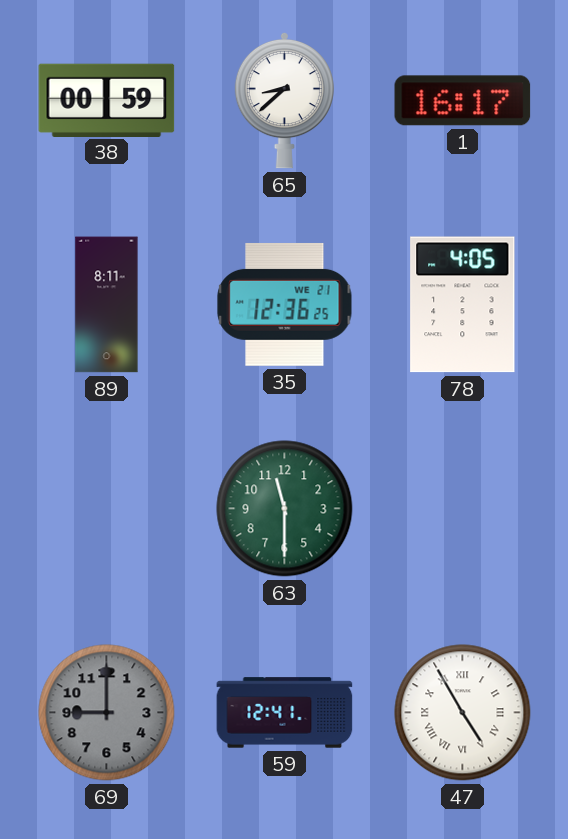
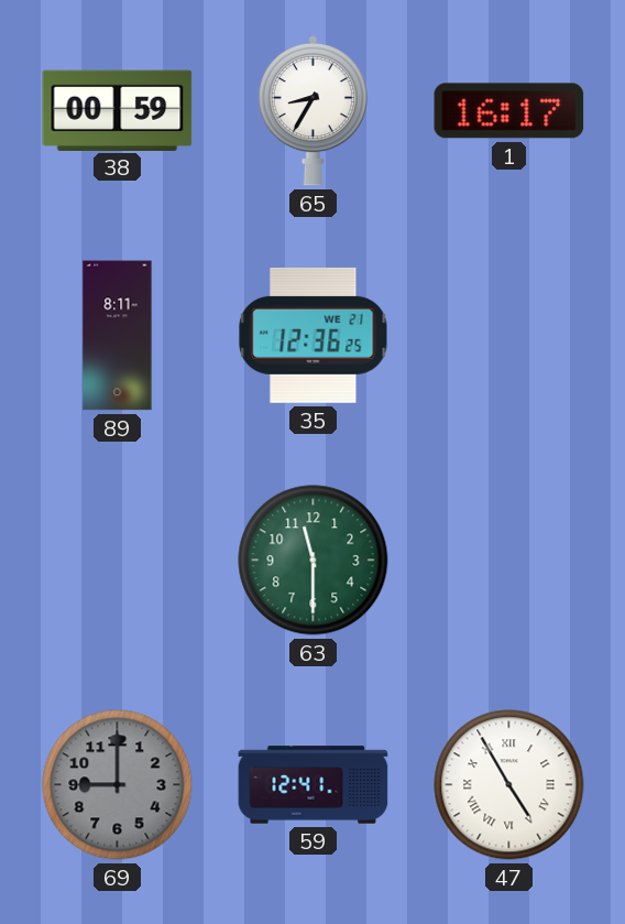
65: 8:38 -> 8:35 (312, 110)
78: 4:05 -> none (463, 305)
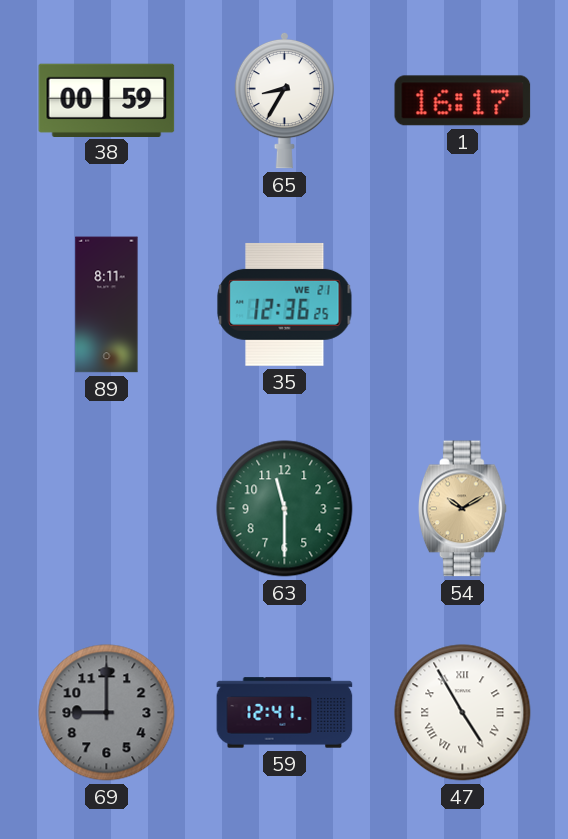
54: none -> 10:10 (462, 509)
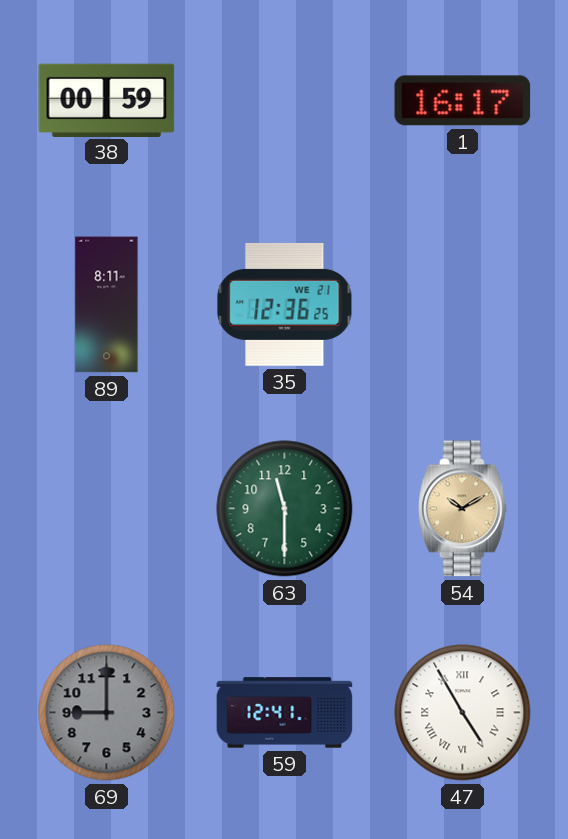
65: 8:35 -> none (284, 100)
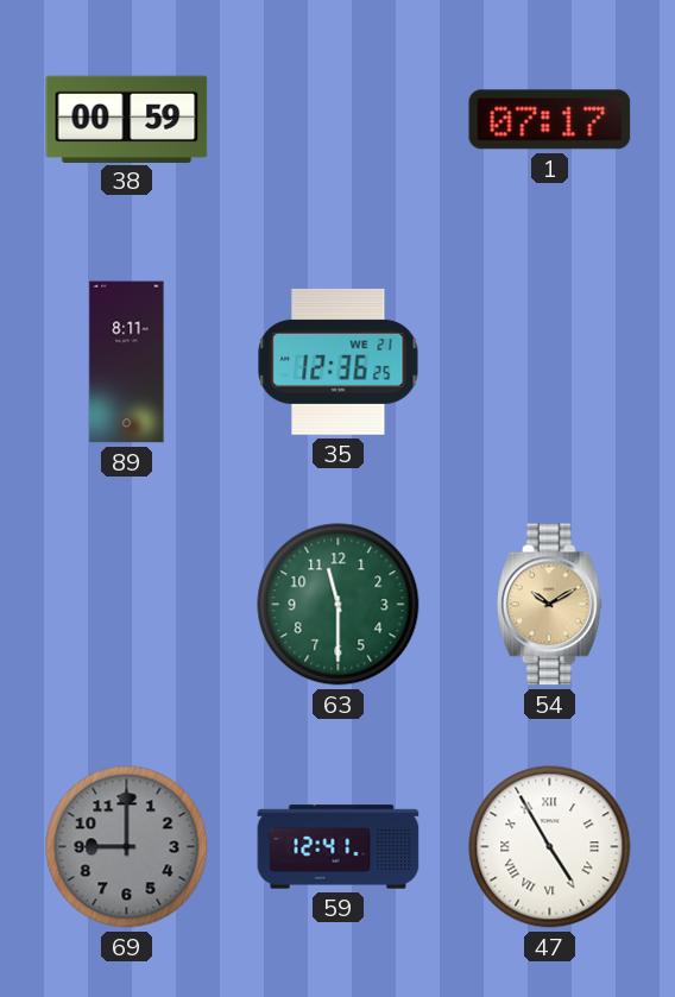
1: 16:17 -> 07:17 (550, 120)
